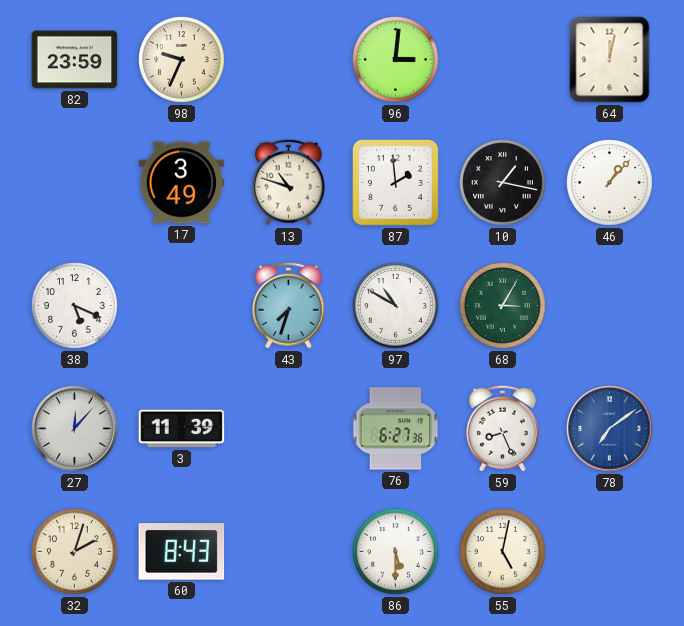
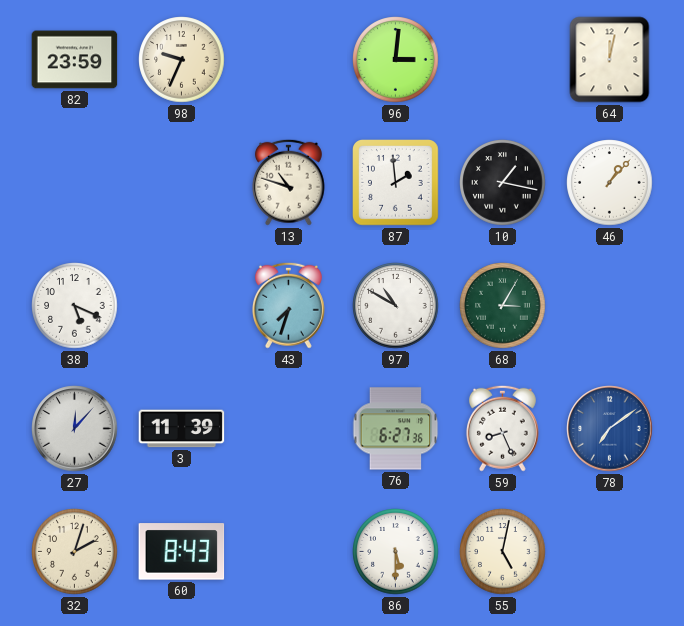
17: 3:49 -> none (182, 183)
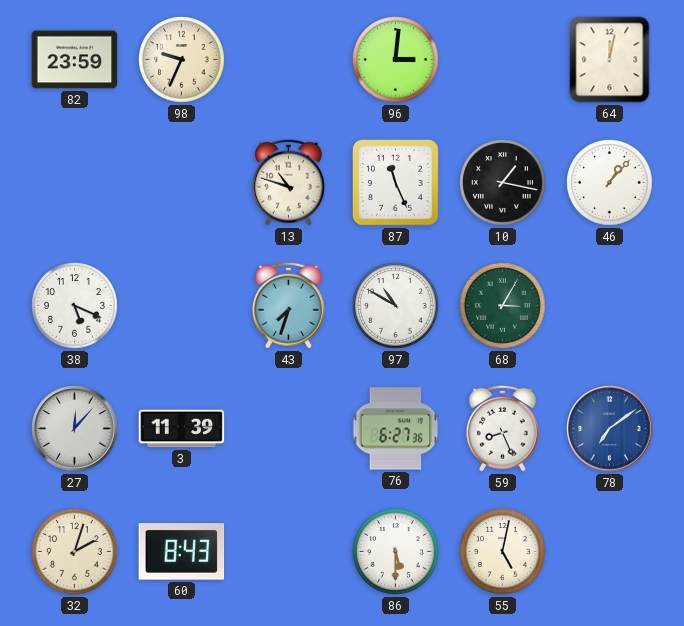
87: 1:59 -> 11:26 (396, 183)
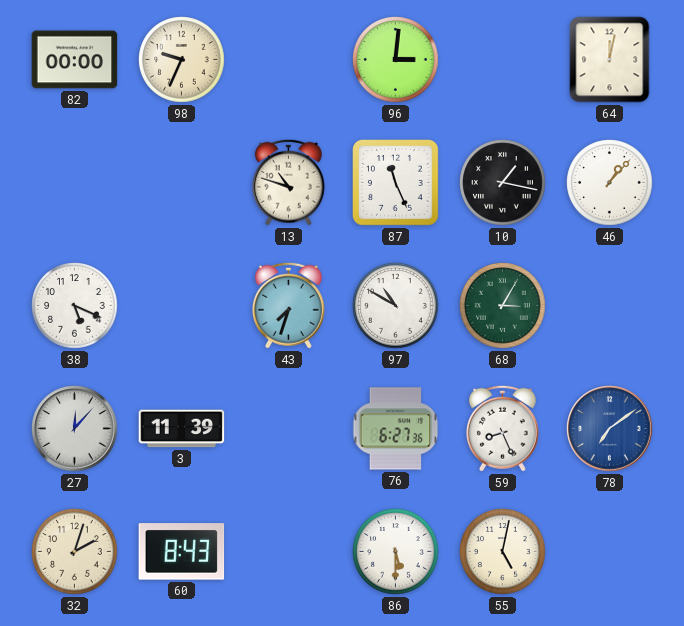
82: 23:59 -> 00:00 (75, 60)
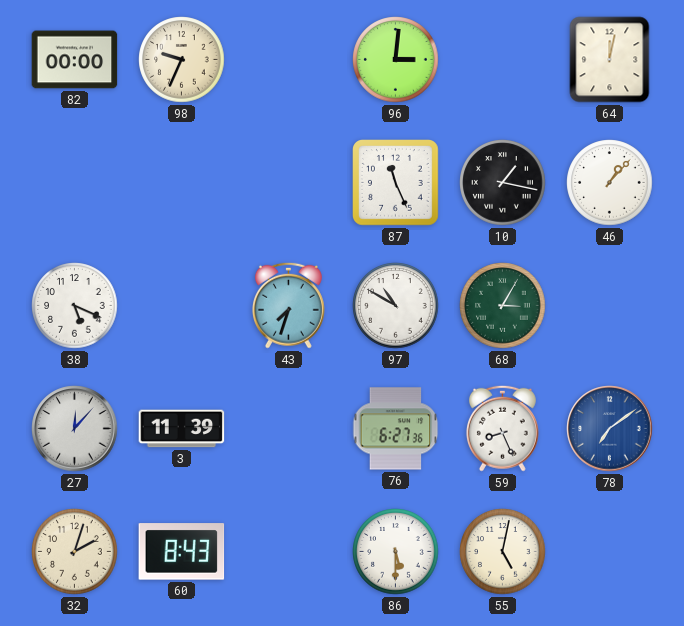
13: 10:48 -> none (288, 182)
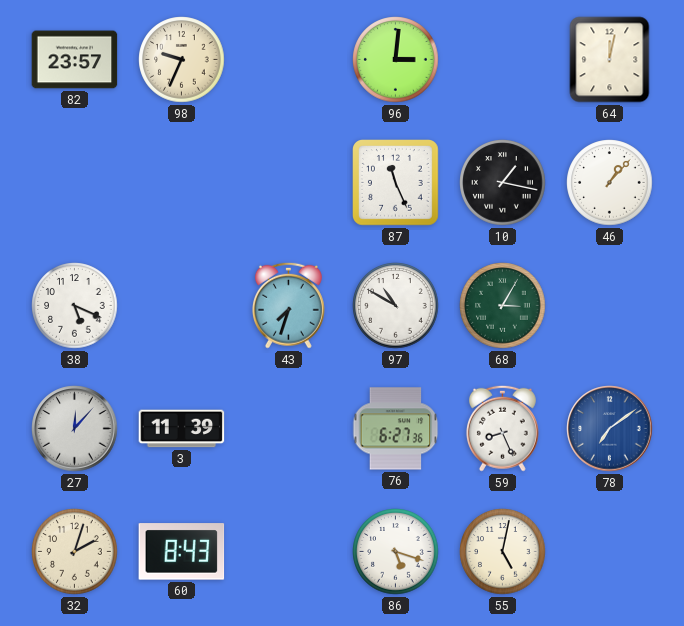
82: 00:00 -> 23:57 (75, 60)
86: 5:30 -> 5:18 (396, 552)
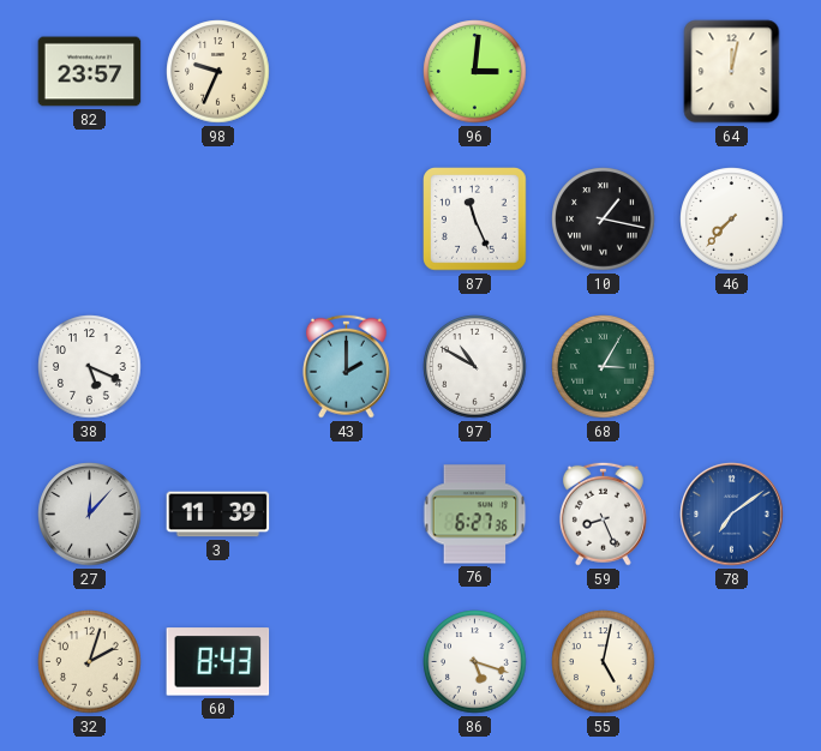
46: 1:07 -> 7:37 (732, 220)
43: 7:33 -> 2:00 (346, 366)
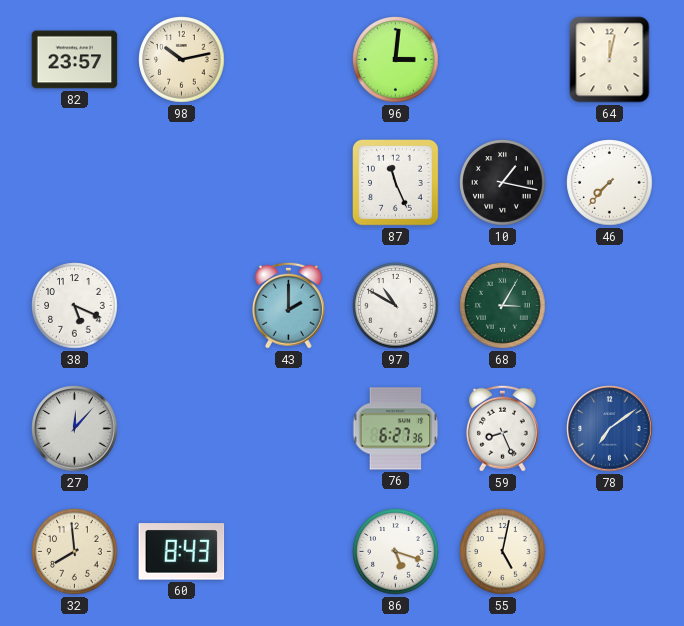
98: 9:34 -> 10:13 (182, 60)
3: 11:39 -> none (218, 515)
32: 2:03 -> 7:59 (75, 552)
